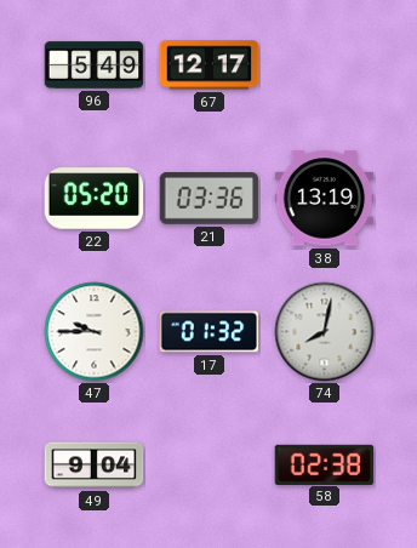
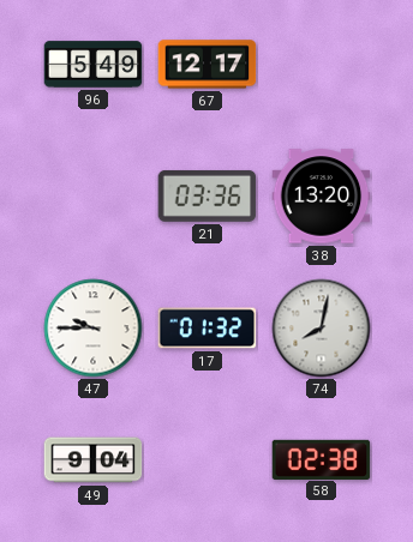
22: 05:20 -> none (95, 199)
38: 13:19 -> 13:20 (322, 197)
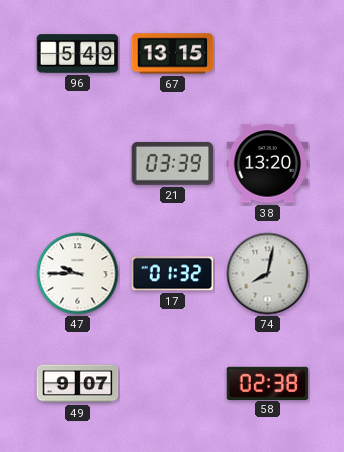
67: 12:17 -> 13:15 (173, 54)
21: 03:36 -> 03:39 (173, 163)
49: 9:04 -> 9:07 (78, 384)
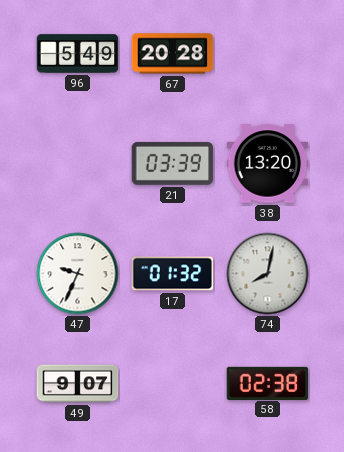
67: 13:15 -> 20:28 (173, 54)
47: 9:45 -> 9:34 (78, 274)
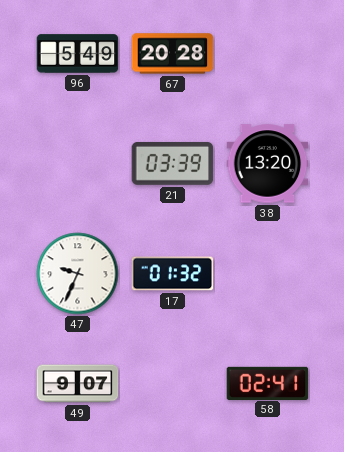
74: 8:02 -> none (268, 274)
58: 02:38 -> 02:41 (268, 383)
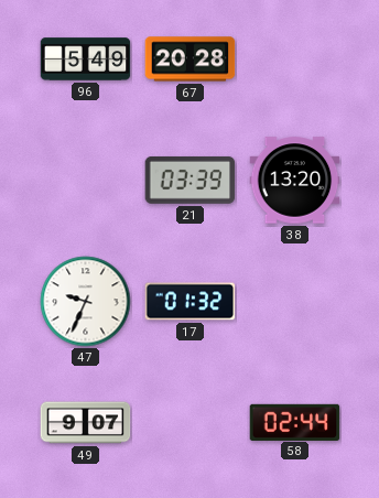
58: 02:41 -> 02:44 (295, 422)
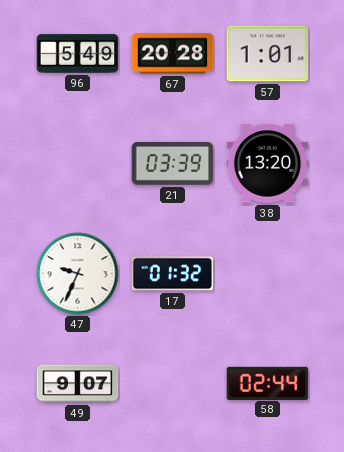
57: none -> 1:01 (268, 54)
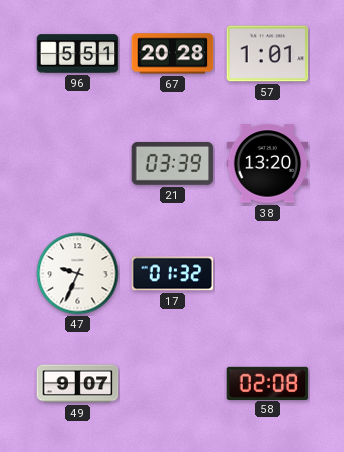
96: 5:49 -> 5:51 (78, 54)
58: 02:44 -> 02:08 (268, 383)
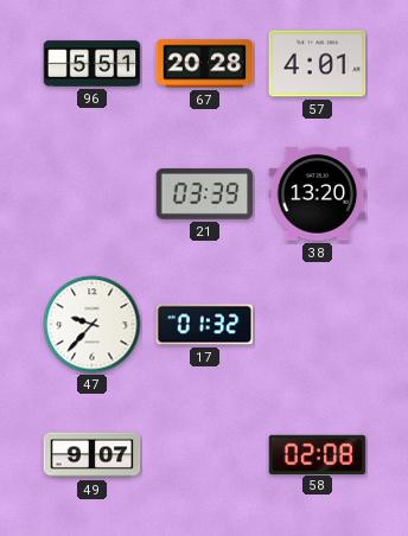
57: 1:01 -> 4:01 (318, 64)
47: 9:34 -> 9:37 (93, 325)
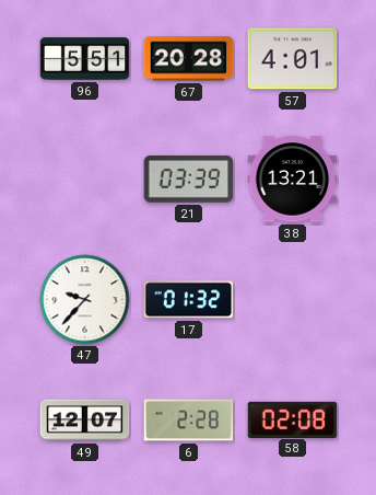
38: 13:20 -> 13:21 (293, 180)
49: 9:07 -> 12:07 (85, 421)
6: none -> 2:28 (189, 421)
